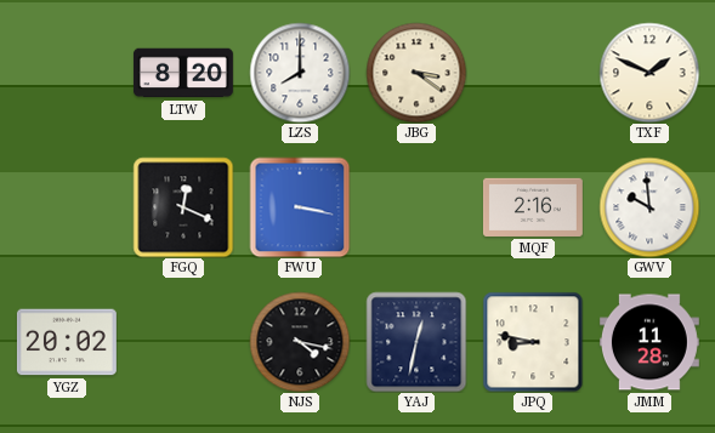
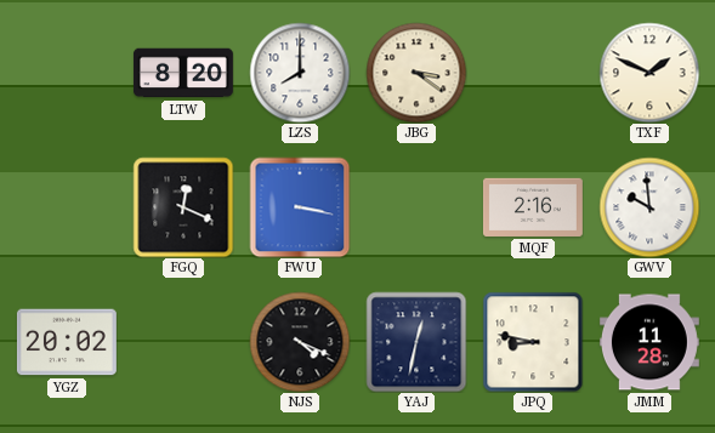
NJS: 4:17 -> 4:19 (300, 342)
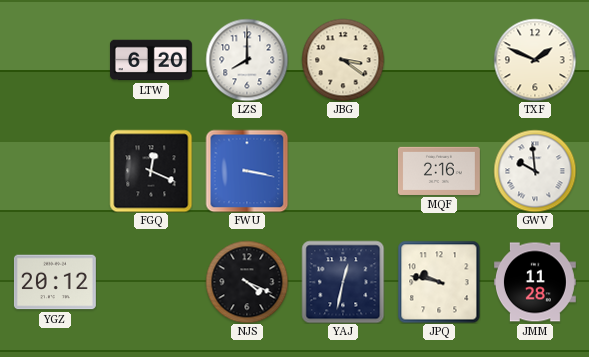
LTW: 8:20 -> 6:20 (151, 60)
YGZ: 20:02 -> 20:12 (55, 282)
JPQ: 8:47 -> 9:47 (439, 282)
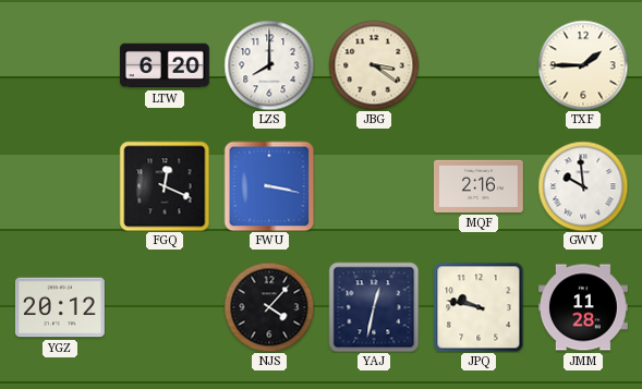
TXF: 1:49 -> 1:45 (583, 65)
NJS: 4:19 -> 4:07 (269, 307)
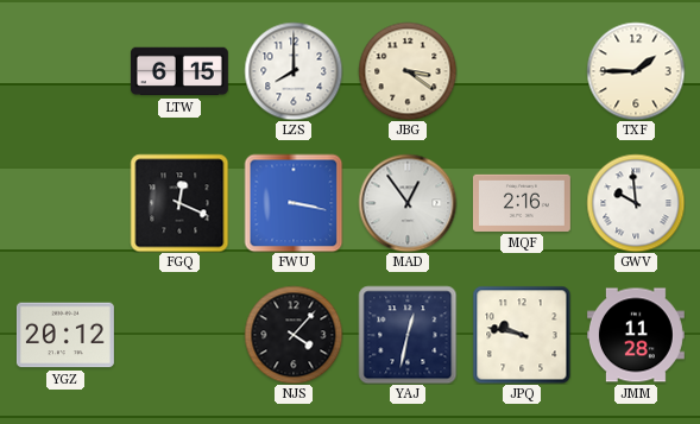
LTW: 6:20 -> 6:15 (179, 71)
MAD: none -> 12:54 (408, 203)
